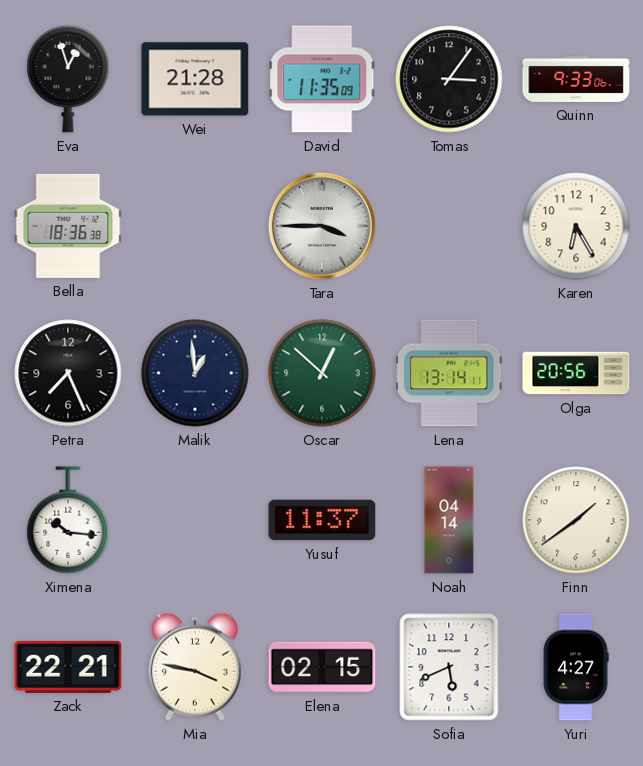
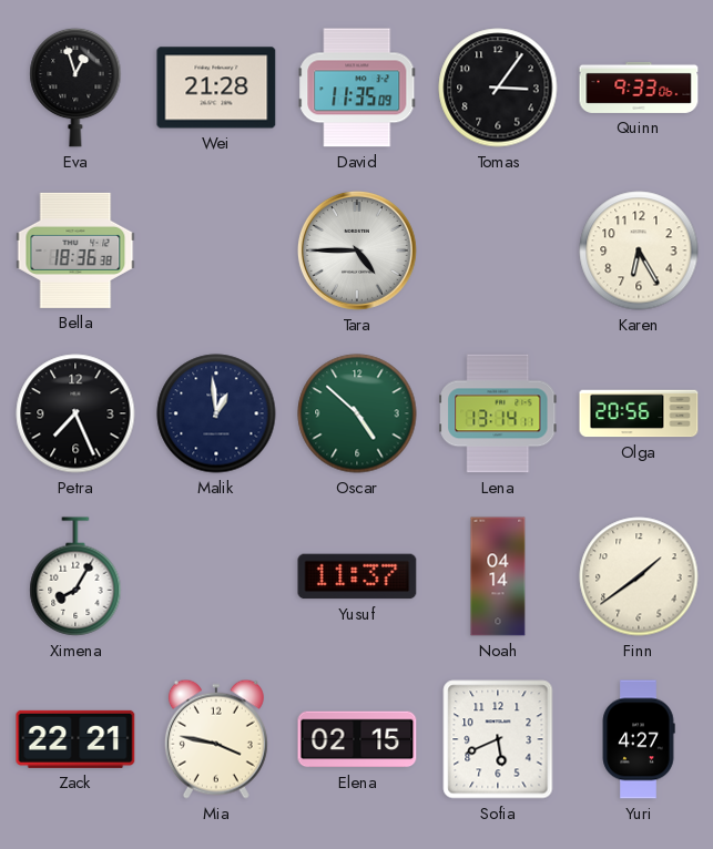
Tara: 3:45 -> 4:45 (357, 250)
Oscar: 12:52 -> 4:52 (357, 413)
Ximena: 10:16 -> 8:05 (75, 576)
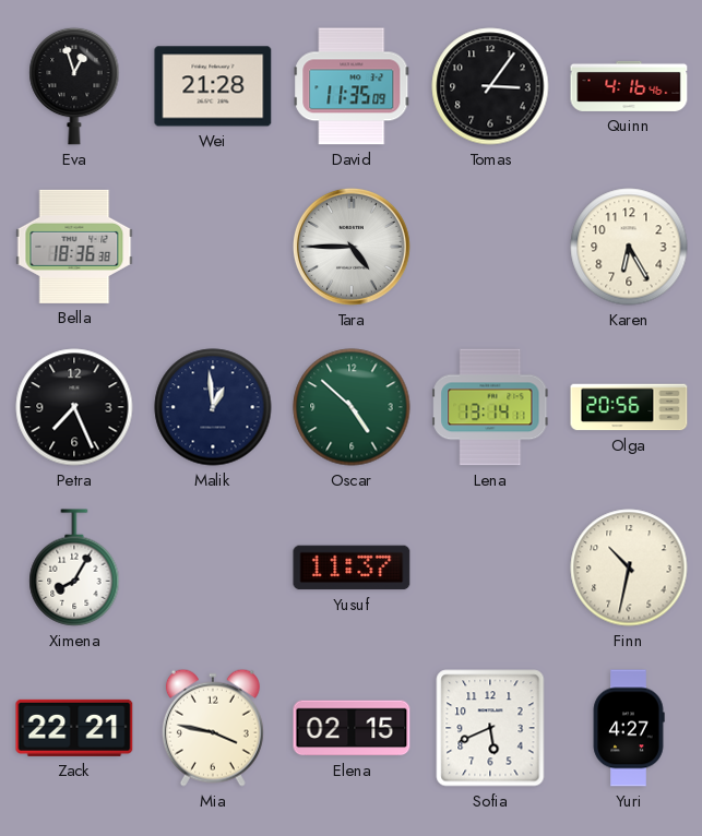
Quinn: 9:33 -> 4:16 (629, 86)
Noah: 04:14 -> none (498, 576)
Finn: 1:39 -> 10:32 (629, 568)
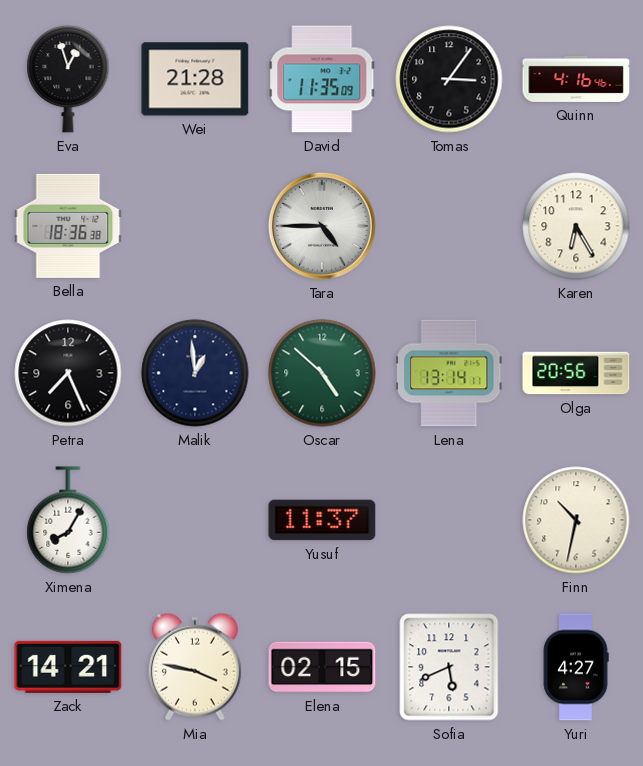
Zack: 22:21 -> 14:21 (68, 667)
